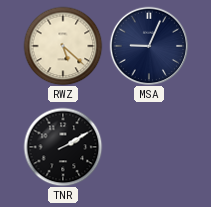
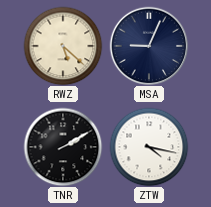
ZTW: none -> 4:17 (149, 147)
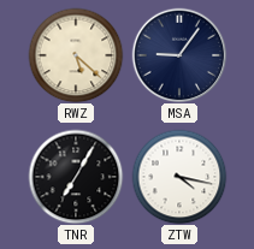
MSA: 9:04 -> 9:06 (179, 55)
TNR: 2:10 -> 7:05 (76, 177)
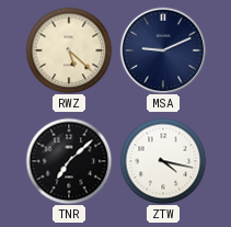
MSA: 9:06 -> 9:11 (163, 50)
TNR: 7:05 -> 7:08 (69, 161)
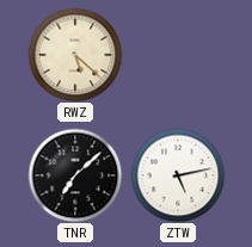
MSA: 9:11 -> none (163, 50)
ZTW: 4:17 -> 5:13 (178, 175)
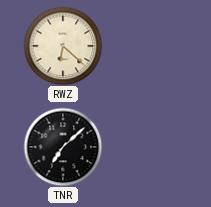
RWZ: 5:22 -> 6:22 (63, 46)
ZTW: 5:13 -> none (178, 175)
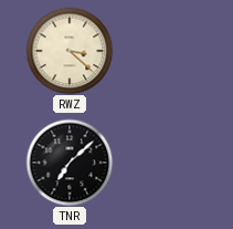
RWZ: 6:22 -> 3:22 (70, 51)
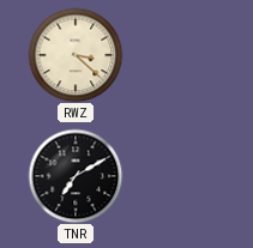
TNR: 7:08 -> 7:10 (76, 176)
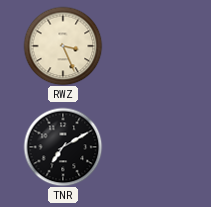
RWZ: 3:22 -> 3:26 (63, 46)
